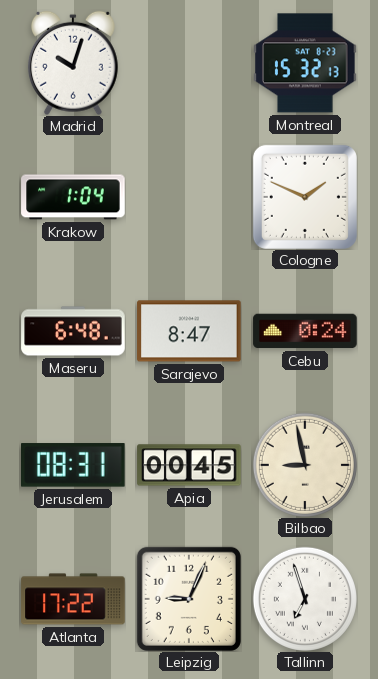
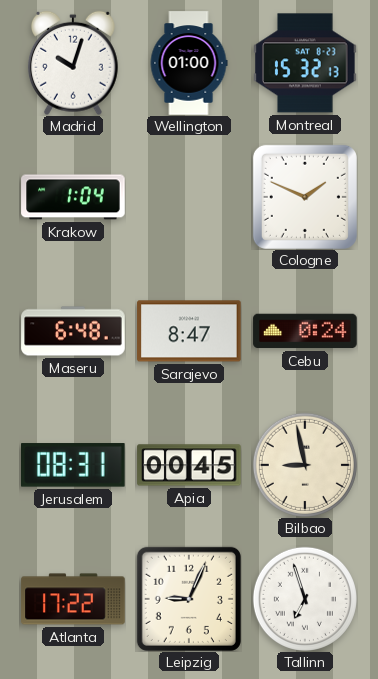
Wellington: none -> 01:00 (189, 63)
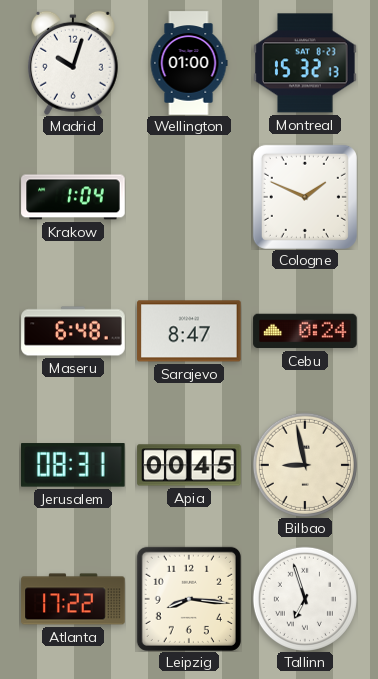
Leipzig: 9:04 -> 8:16 (189, 599)
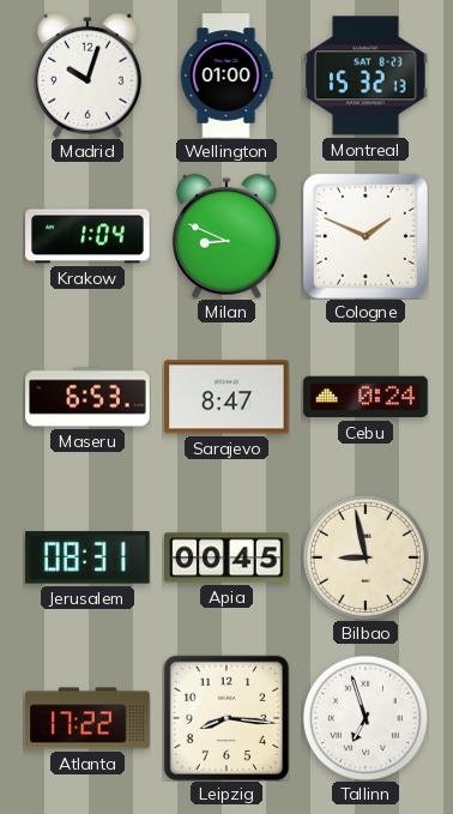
Milan: none -> 8:49 (226, 236)
Maseru: 6:48 -> 6:53 (87, 397)
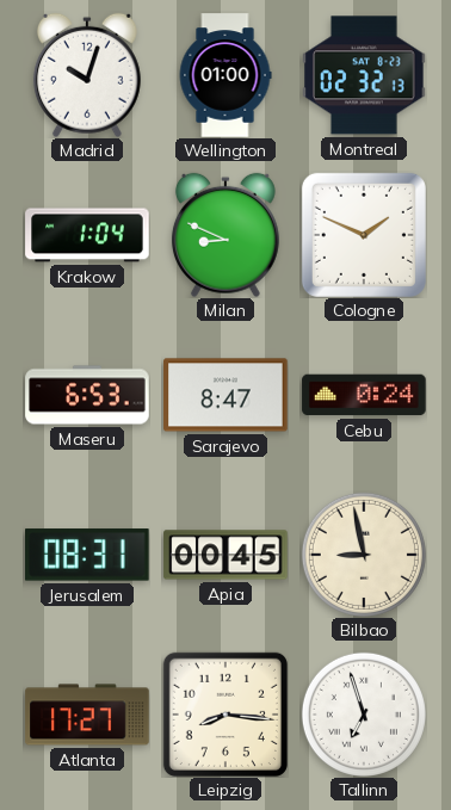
Montreal: 15:32 -> 02:32 (364, 75)
Atlanta: 17:22 -> 17:27 (87, 715)
